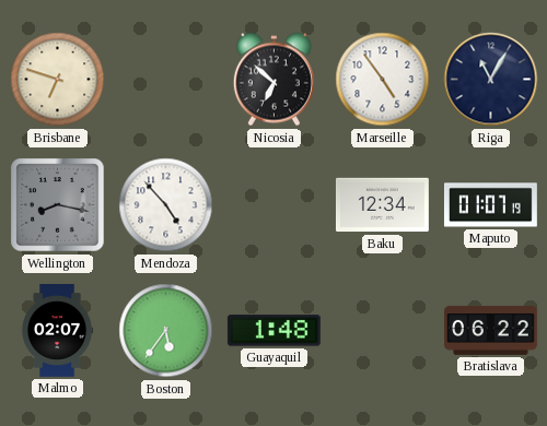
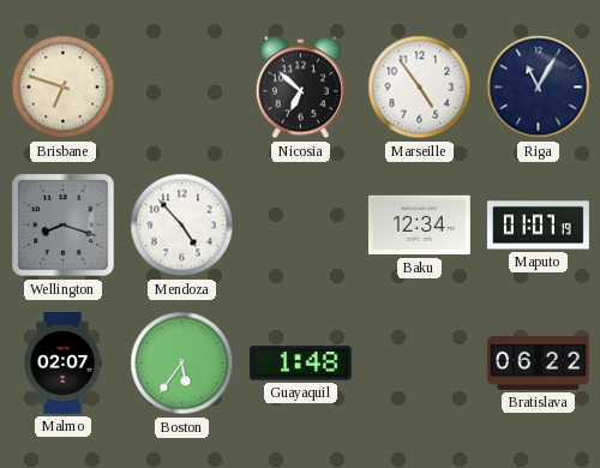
Wellington: 8:17 -> 8:18 (64, 226)
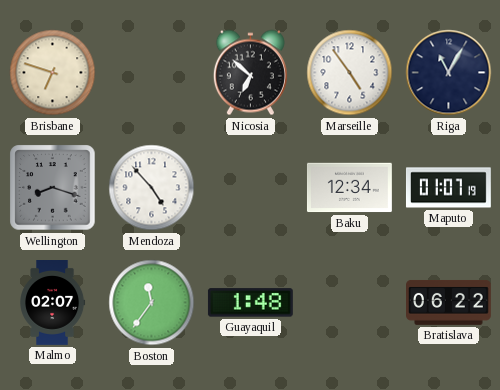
Boston: 5:36 -> 11:36 (152, 303)
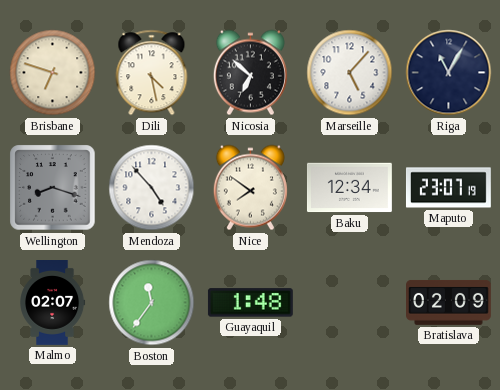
Dili: none -> 4:28 (152, 73)
Marseille: 4:54 -> 5:07 (350, 73)
Nice: none -> 7:51 (250, 188)
Maputo: 01:07 -> 23:07 (448, 188)
Bratislava: 06:22 -> 02:09 (449, 302)
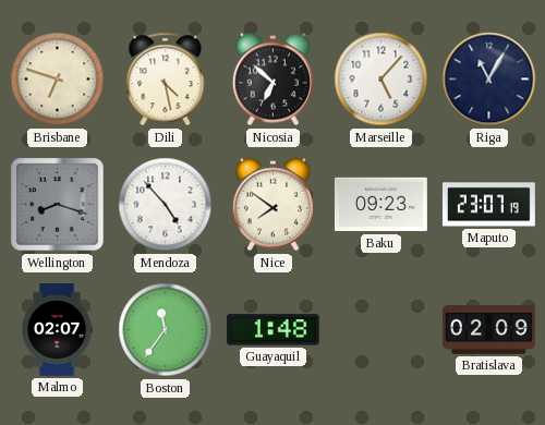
Baku: 12:34 -> 09:23 (380, 205)
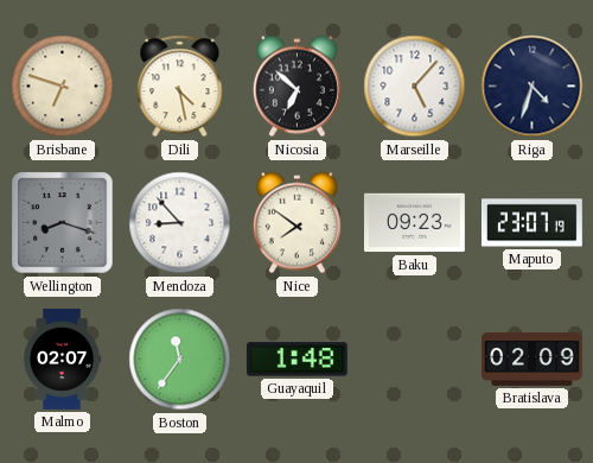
Riga: 11:05 -> 4:33 (533, 87)
Mendoza: 4:53 -> 8:53 (180, 223)
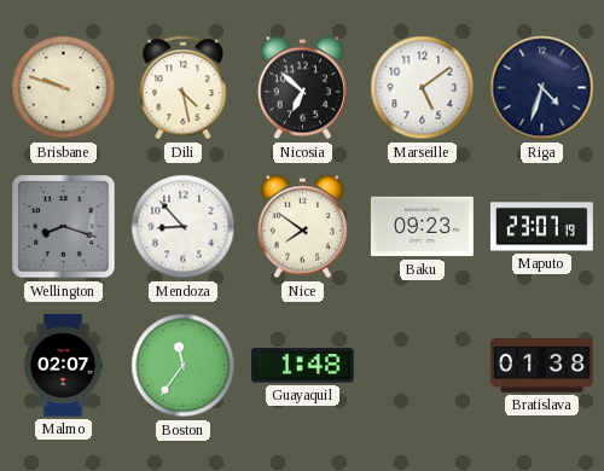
Brisbane: 6:48 -> 9:48 (64, 88)
Marseille: 5:07 -> 5:09 (423, 88)
Bratislava: 02:09 -> 01:38 (542, 365)
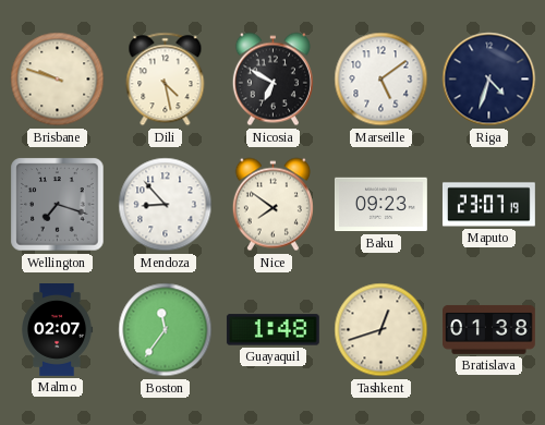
Nicosia: 6:52 -> 6:50 (272, 80)
Wellington: 8:18 -> 7:18 (58, 205)
Tashkent: none -> 12:42 (381, 330)
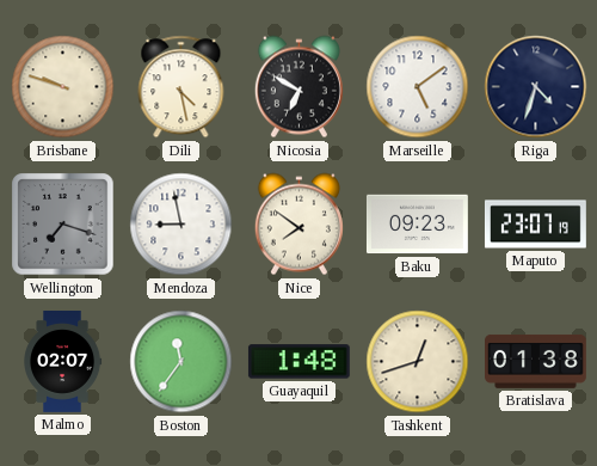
Mendoza: 8:53 -> 8:58 (181, 225)
